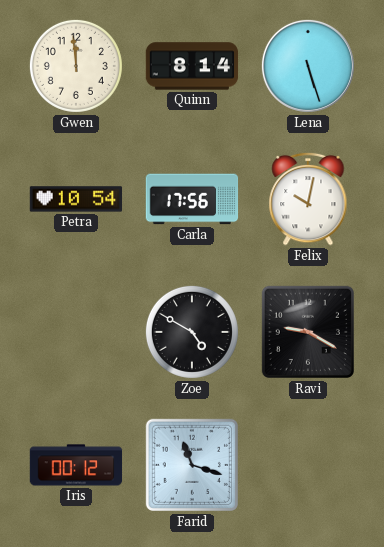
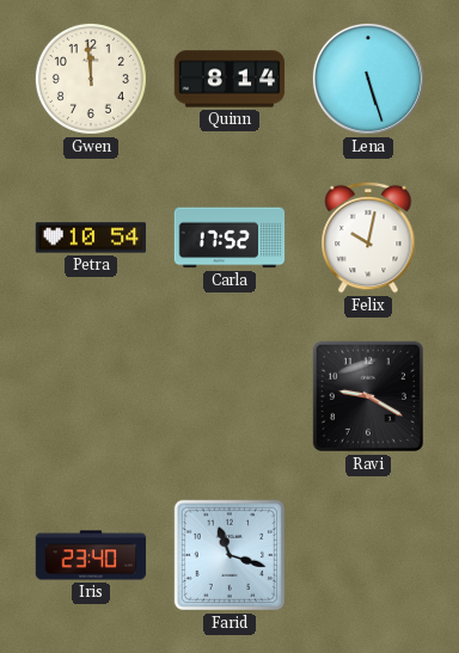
Carla: 17:56 -> 17:52 (229, 238)
Zoe: 4:50 -> none (192, 332)
Iris: 00:12 -> 23:40 (91, 555)
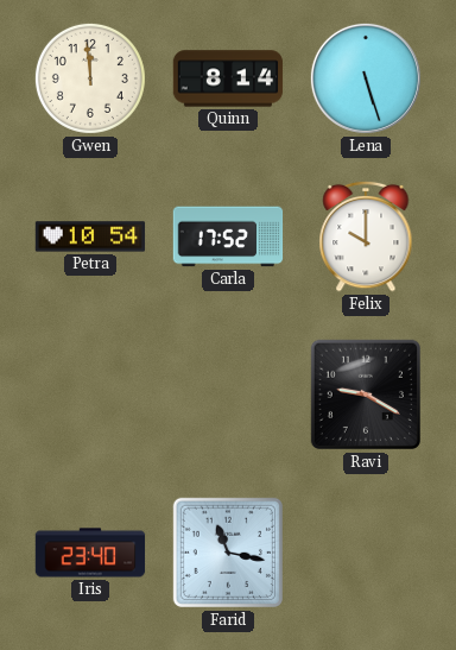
Felix: 10:02 -> 10:00 (366, 236)
Farid: 11:18 -> 11:17 (228, 553)
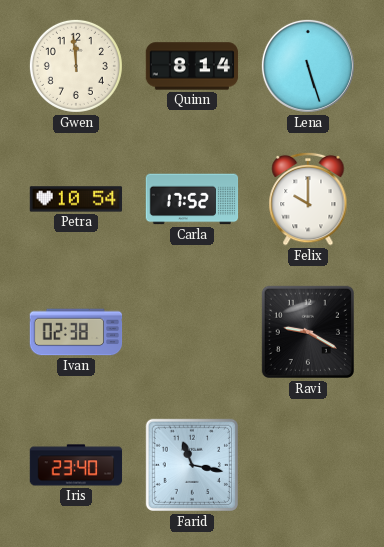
Ivan: none -> 02:38 (76, 332)
